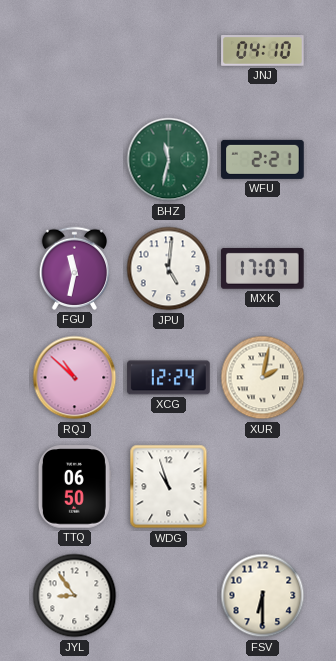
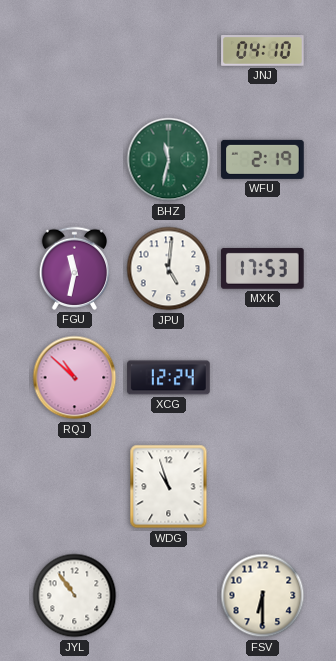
WFU: 2:21 -> 2:19 (263, 159)
MXK: 17:07 -> 17:53 (263, 268)
XUR: 2:02 -> none (263, 378)
TTQ: 06:50 -> none (74, 487)
JYL: 8:54 -> 10:54 (75, 596)
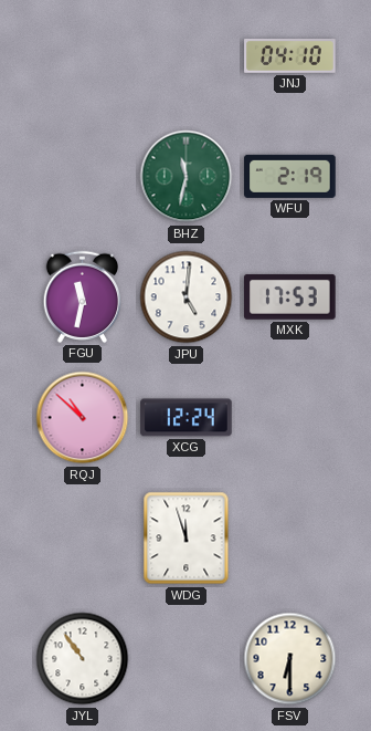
WDG: 10:57 -> 11:57 (187, 539)
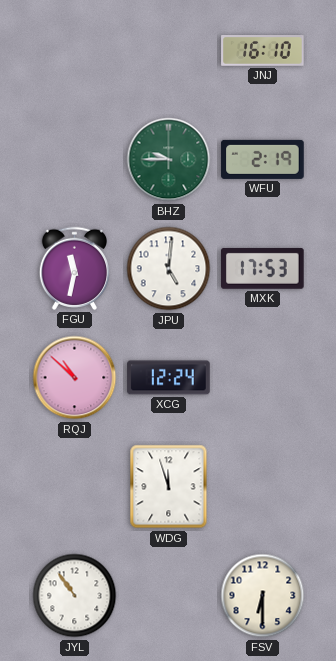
JNJ: 04:10 -> 16:10 (263, 51)
BHZ: 11:32 -> 9:45 (169, 160)
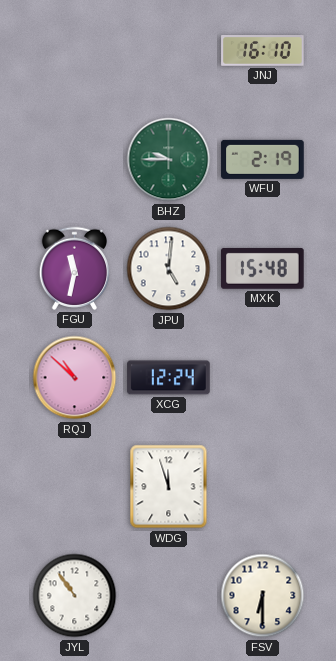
MXK: 17:53 -> 15:48 (263, 268)
